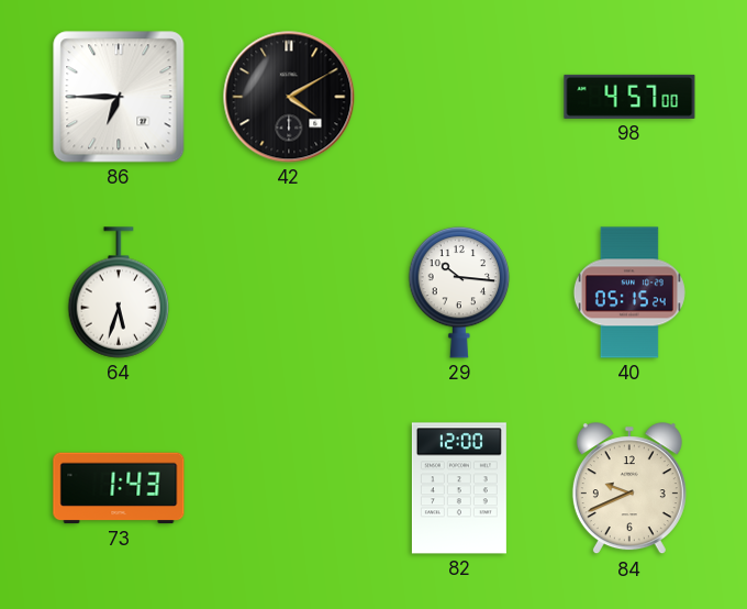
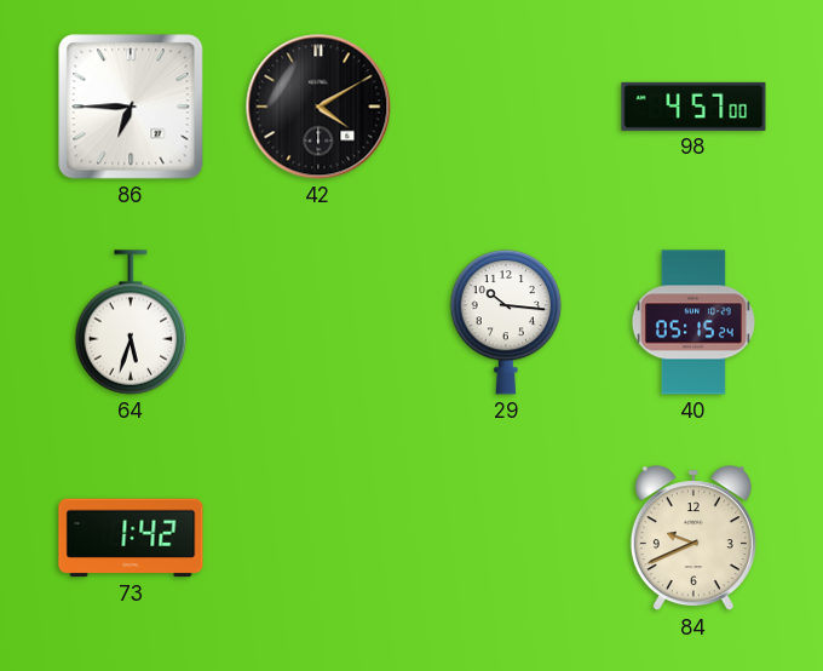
73: 1:43 -> 1:42 (131, 538)
82: 12:00 -> none (459, 488)
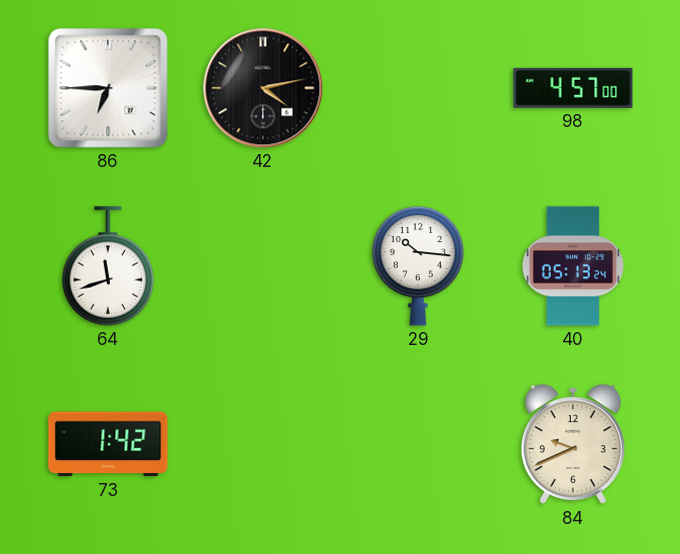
42: 4:10 -> 4:13 (263, 88)
64: 5:33 -> 11:42 (108, 266)
40: 05:15 -> 05:13 (573, 266)
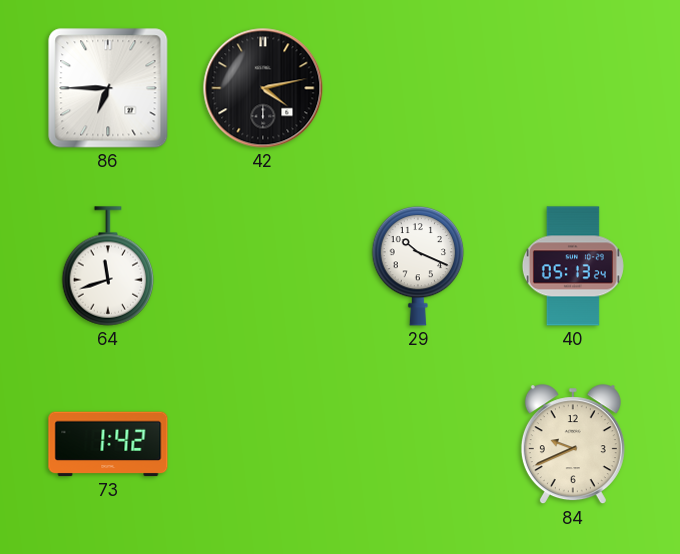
98: 4:57 -> none (573, 88)
29: 10:16 -> 10:19 (418, 266)
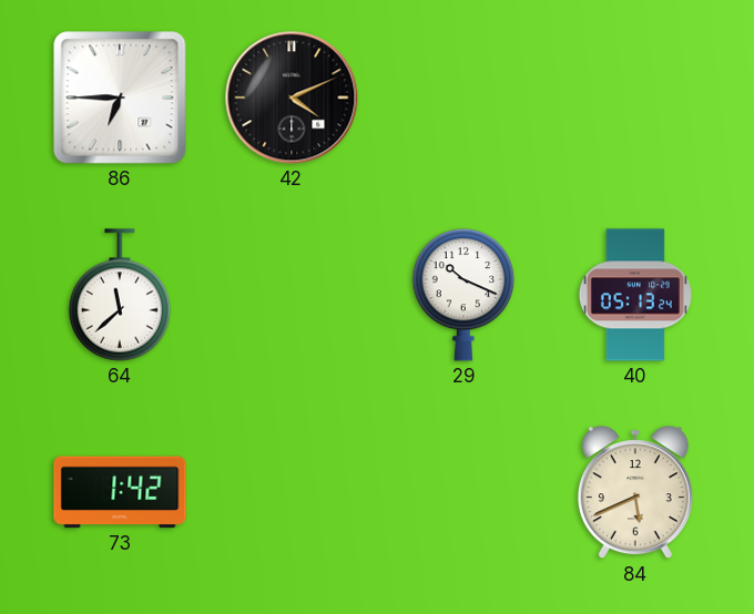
42: 4:13 -> 4:11 (292, 98)
64: 11:42 -> 11:38 (120, 295)
84: 9:41 -> 5:41 (635, 493)
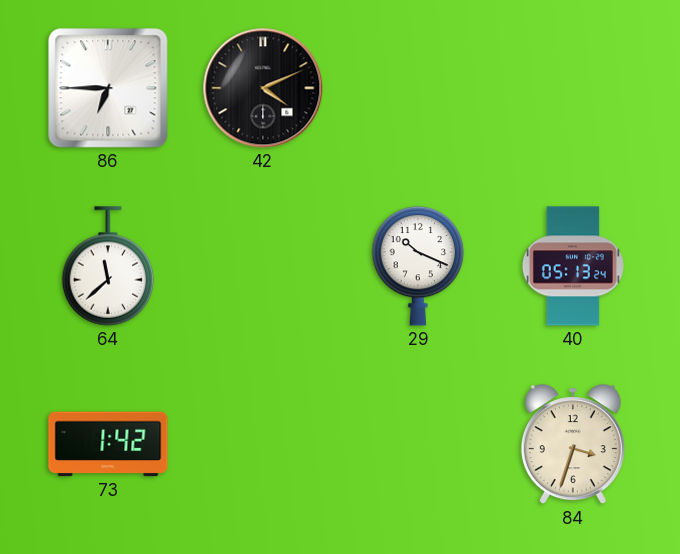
84: 5:41 -> 3:33 (573, 445)
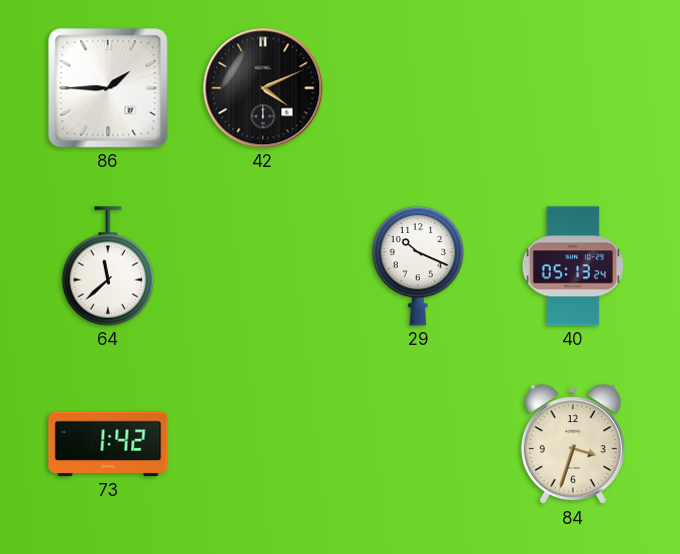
86: 6:45 -> 1:45 (108, 88)
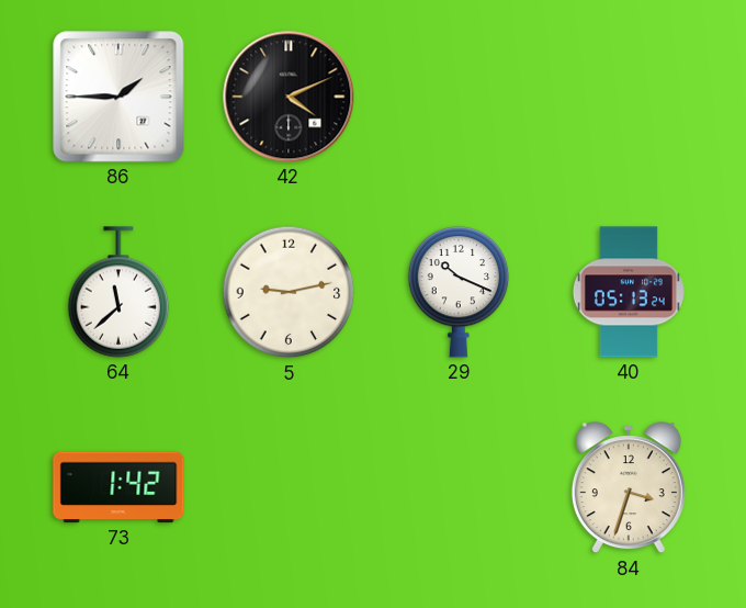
5: none -> 9:13 (289, 292)
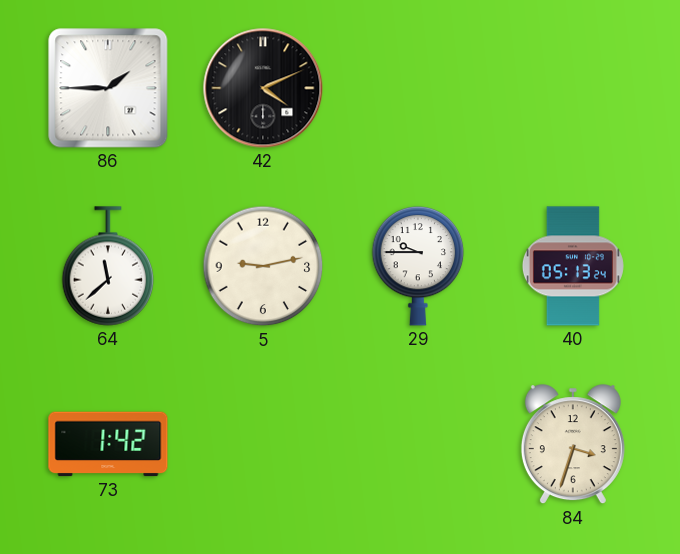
29: 10:19 -> 9:45 (418, 266)
